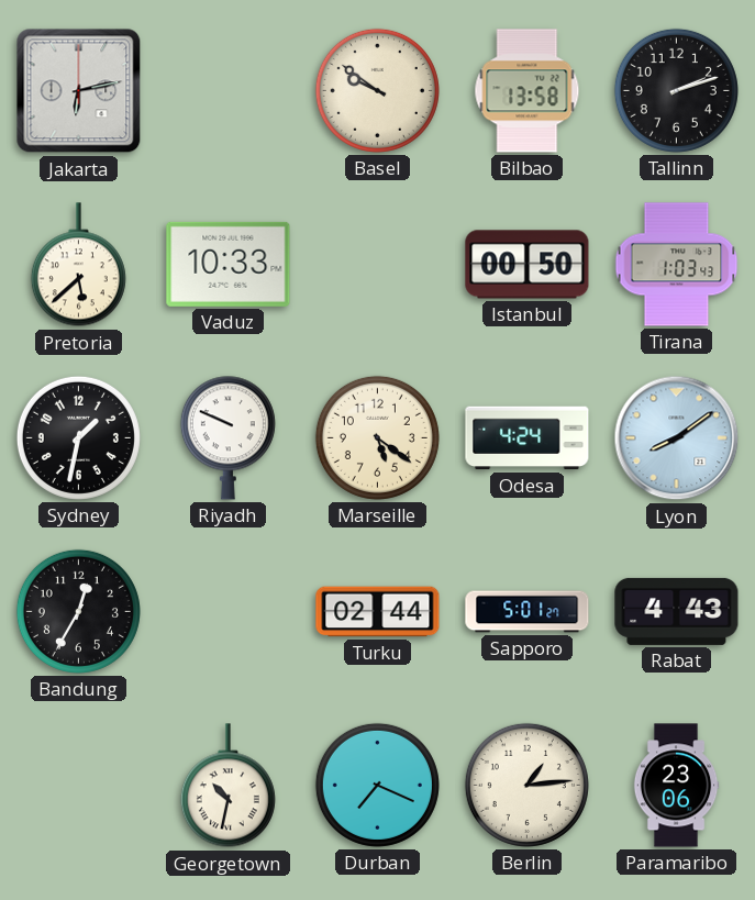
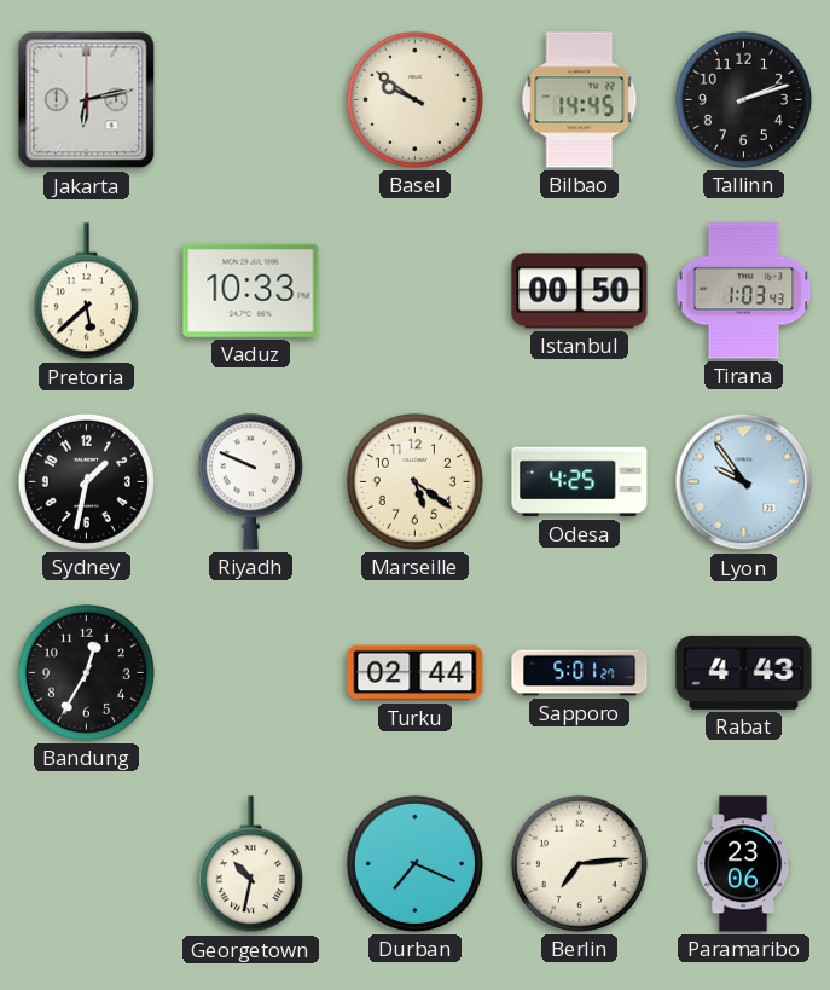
Bilbao: 13:58 -> 14:45 (580, 100)
Odesa: 4:24 -> 4:25 (580, 482)
Lyon: 8:09 -> 9:54 (744, 482)
Berlin: 1:14 -> 7:14 (579, 863)
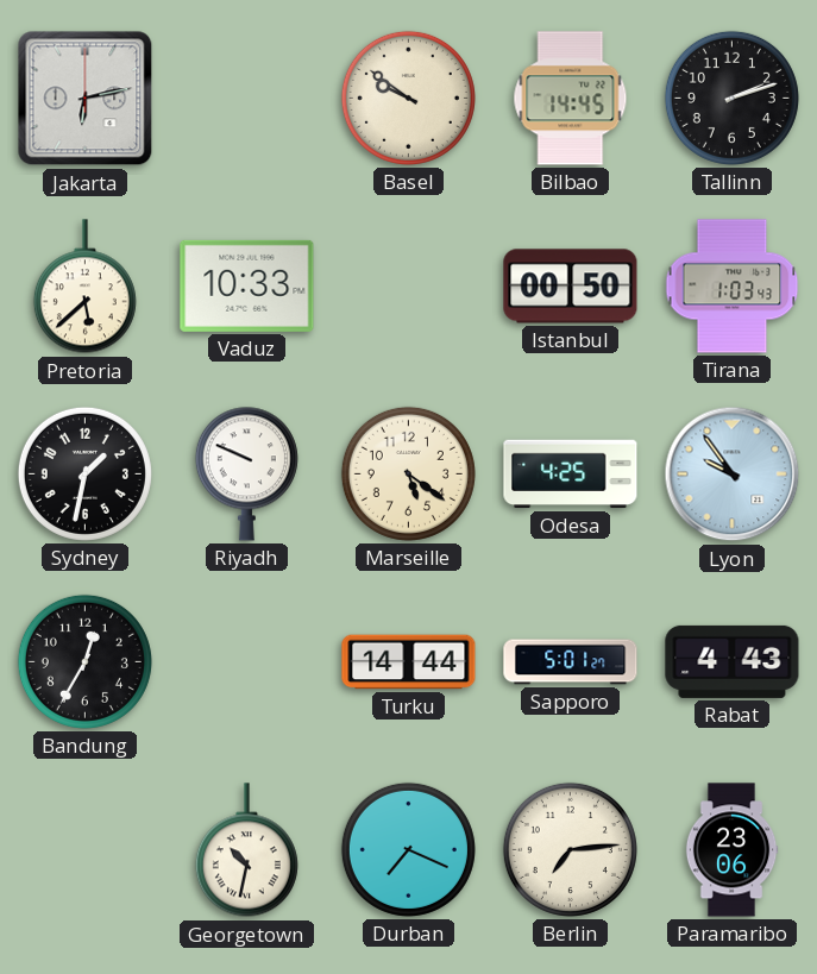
Turku: 02:44 -> 14:44 (409, 662)
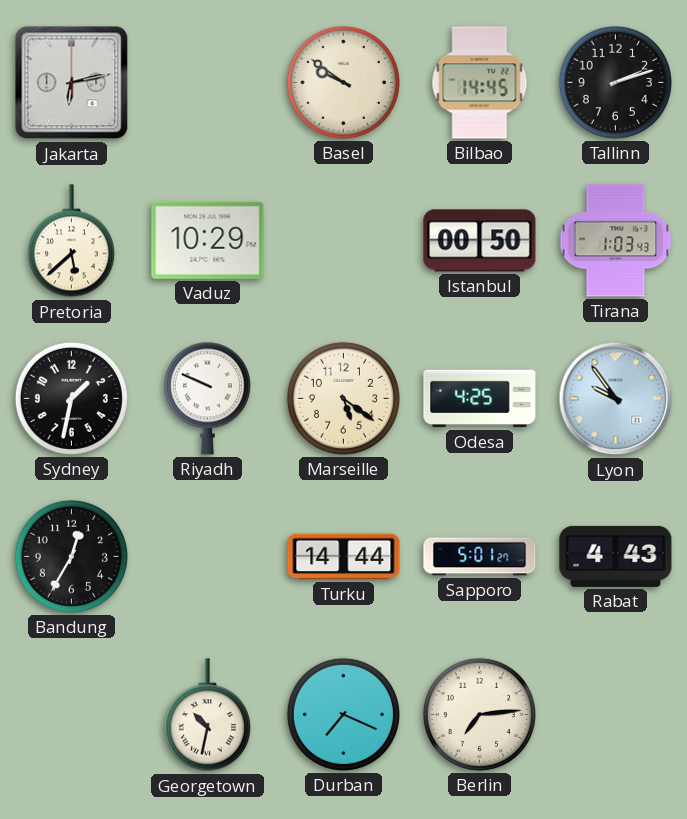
Vaduz: 10:33 -> 10:29 (208, 240)
Paramaribo: 23:06 -> none (731, 850)
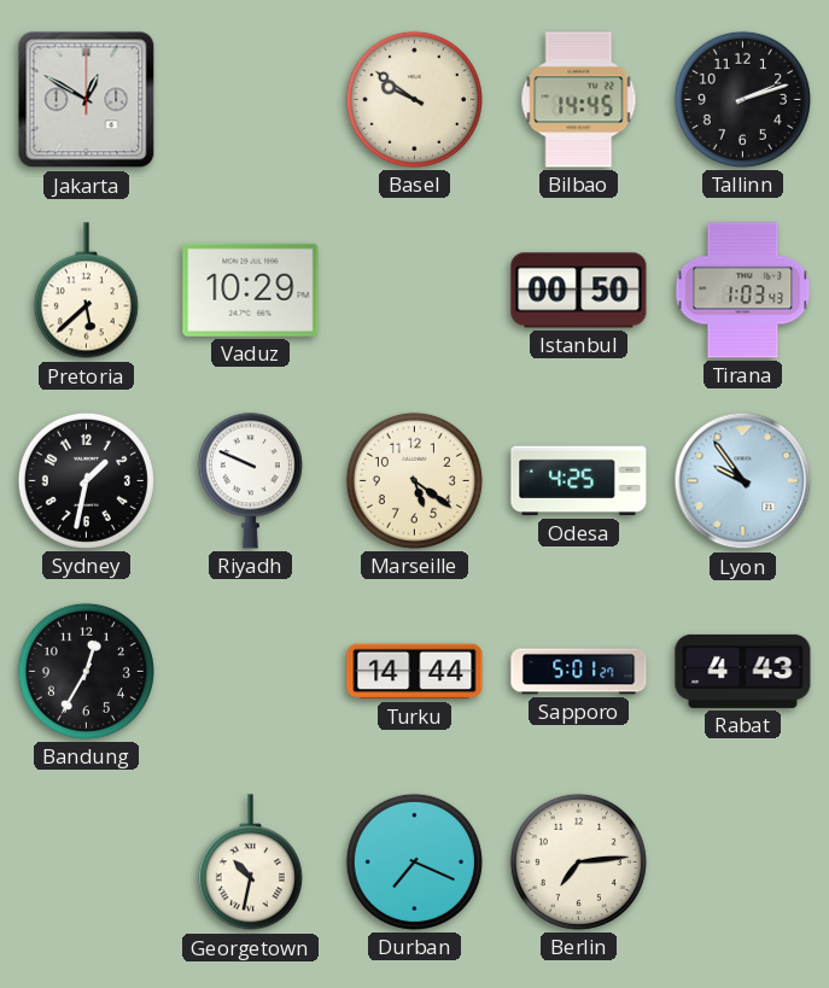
Jakarta: 6:13 -> 12:50 (87, 100)
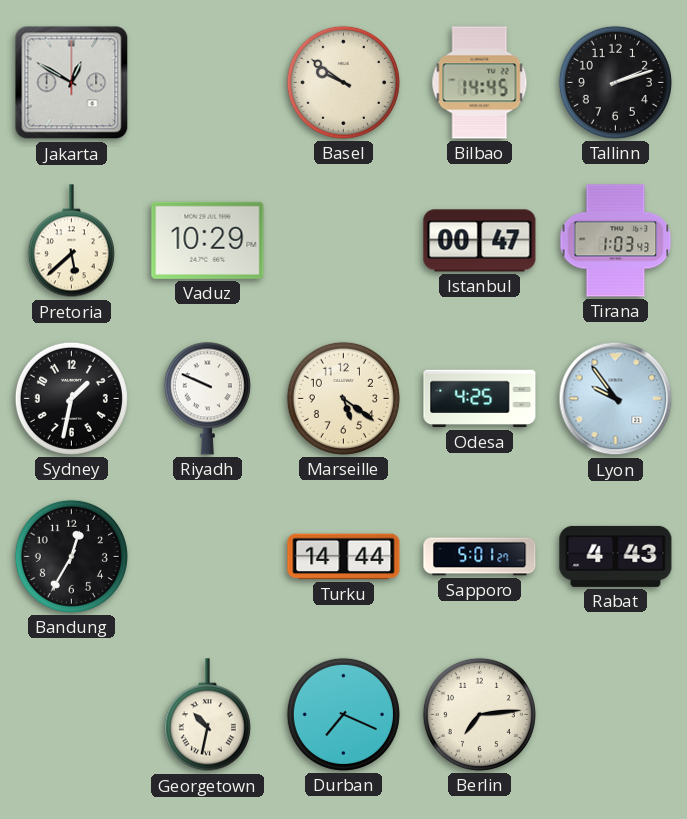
Istanbul: 00:50 -> 00:47 (480, 241)
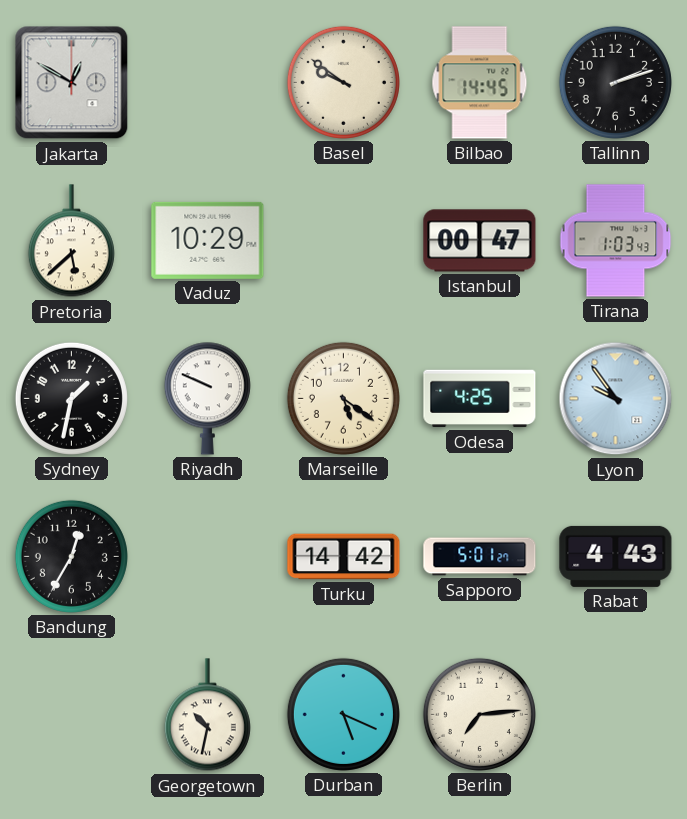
Turku: 14:44 -> 14:42 (344, 557)
Durban: 7:19 -> 5:19 (343, 714)
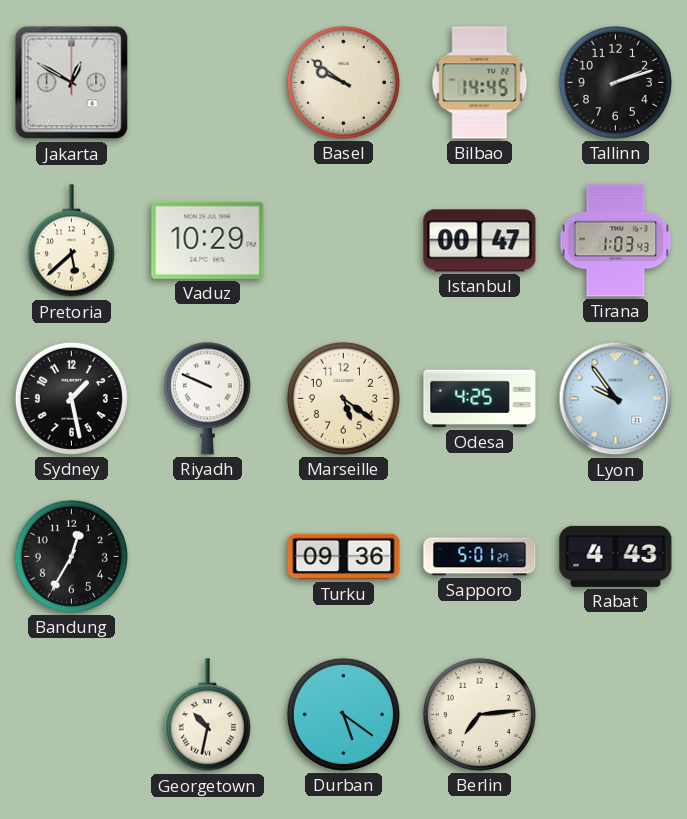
Sydney: 1:32 -> 1:28 (71, 398)
Turku: 14:42 -> 09:36 (344, 557)
Durban: 5:19 -> 5:21 (343, 714)
